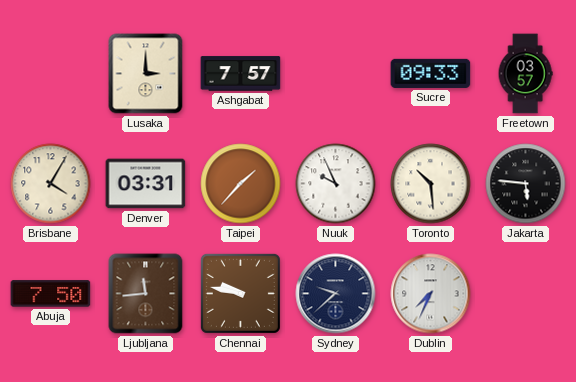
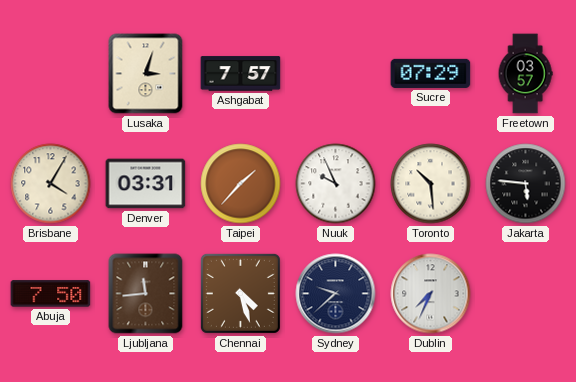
Lusaka: 3:00 -> 3:03 (146, 74)
Sucre: 09:33 -> 07:29 (431, 73)
Chennai: 9:47 -> 4:27 (240, 293)
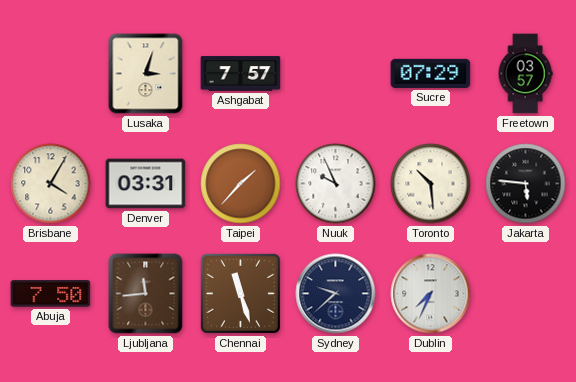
Chennai: 4:27 -> 11:27 (240, 293)
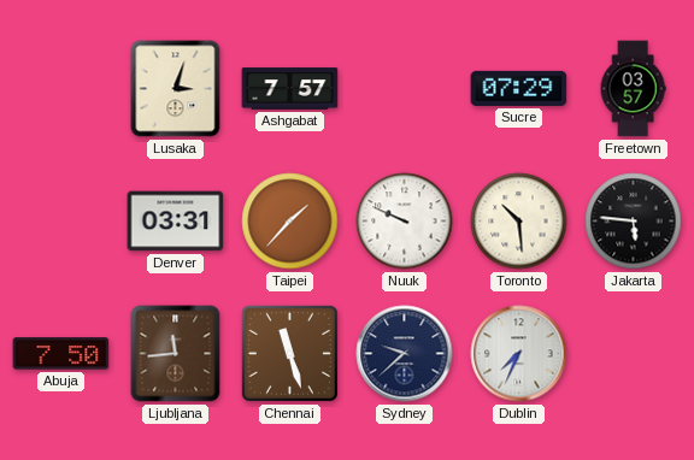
Brisbane: 4:05 -> none (51, 184)
Nuuk: 9:56 -> 9:49 (405, 222)
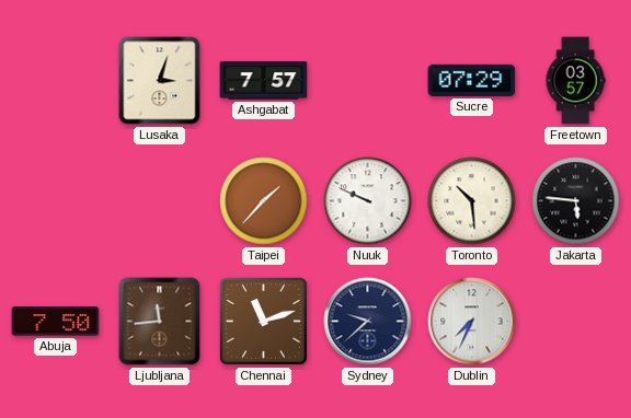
Denver: 03:31 -> none (176, 222)
Chennai: 11:27 -> 11:12 (263, 321)
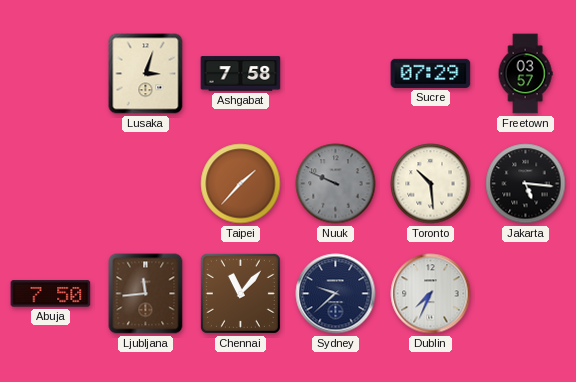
Ashgabat: 7:57 -> 7:58 (241, 74)
Nuuk dial: white -> grey (336, 184)
Jakarta: 5:46 -> 5:16 (526, 184)
Chennai: 11:12 -> 11:07 (240, 293)
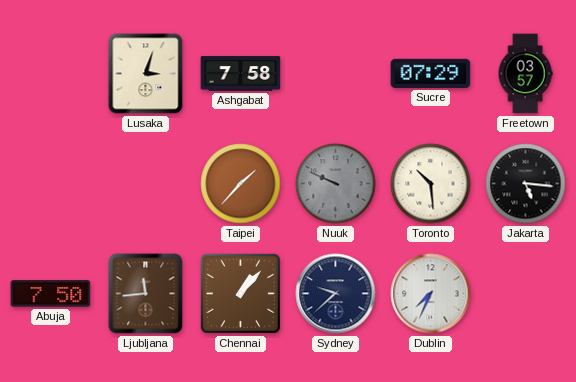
Chennai: 11:07 -> 1:07 (240, 293)
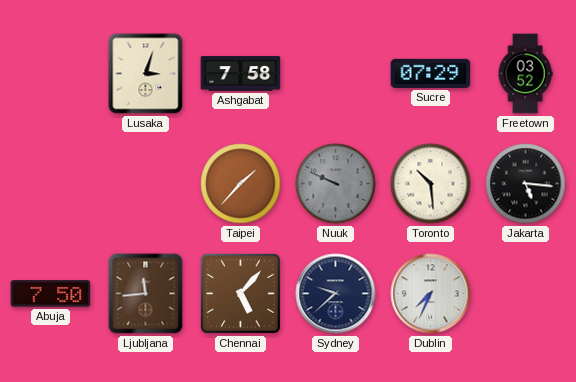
Freetown: 03:57 -> 03:52 (525, 74)
Chennai: 1:07 -> 5:07 (240, 293)
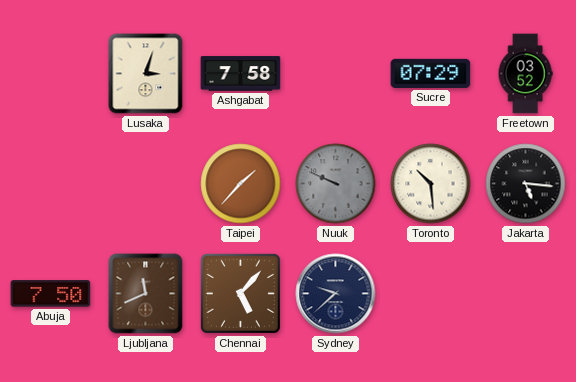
Ljubljana: 11:44 -> 11:41 (146, 294)
Dublin: 7:34 -> none (431, 294)
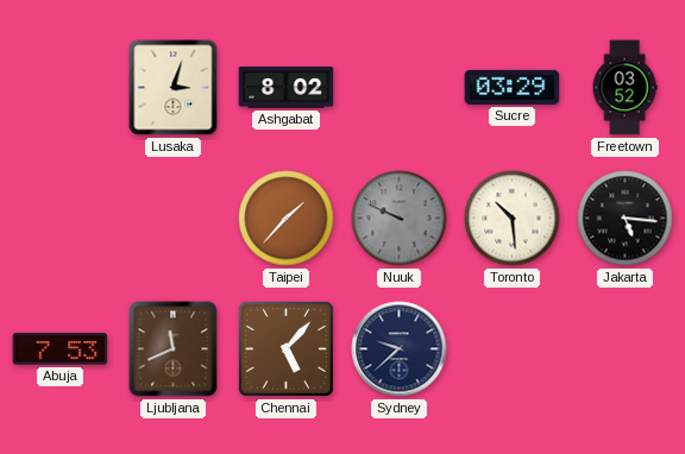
Ashgabat: 7:58 -> 8:02 (287, 88)
Sucre: 07:29 -> 03:29 (513, 87)
Abuja: 7:50 -> 7:53 (61, 349)
